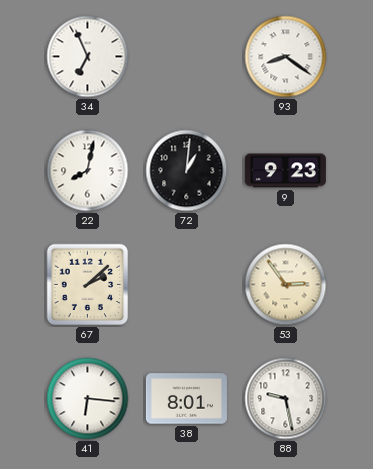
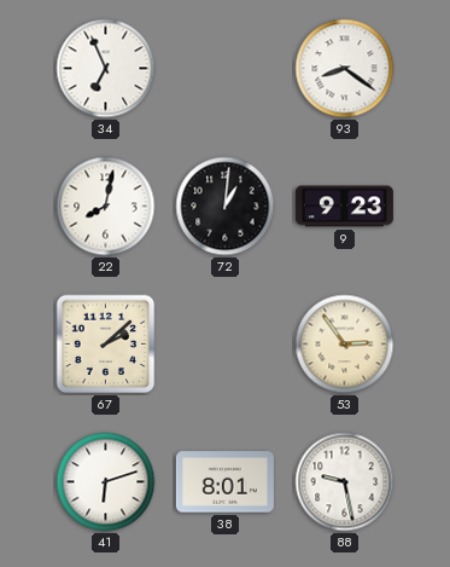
41: 6:16 -> 6:12 (106, 482)
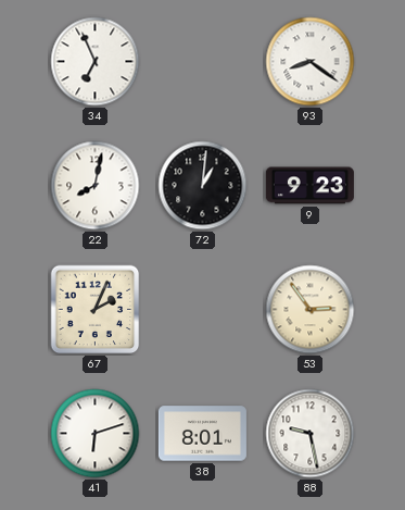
67: 2:08 -> 2:04 (96, 310)
